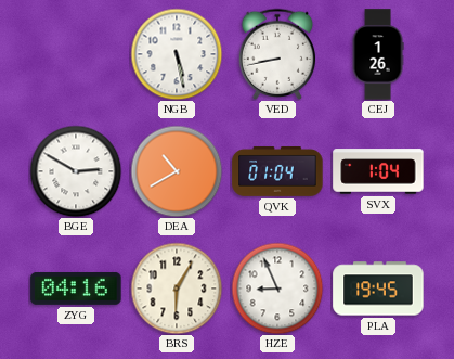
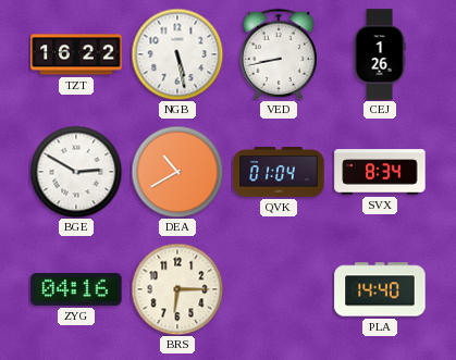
TZT: none -> 16:22 (76, 54)
SVX: 1:04 -> 8:34 (380, 172)
BRS: 6:05 -> 6:15 (177, 289)
HZE: 8:56 -> none (277, 289)
PLA: 19:45 -> 14:40 (380, 289)
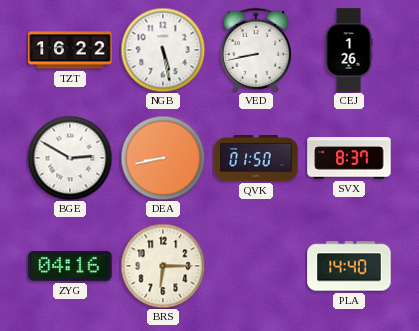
DEA: 10:40 -> 8:43 (163, 158)
QVK: 01:04 -> 01:50 (256, 158)
SVX: 8:34 -> 8:37 (349, 158)
